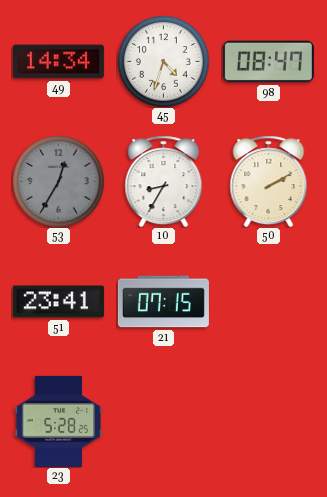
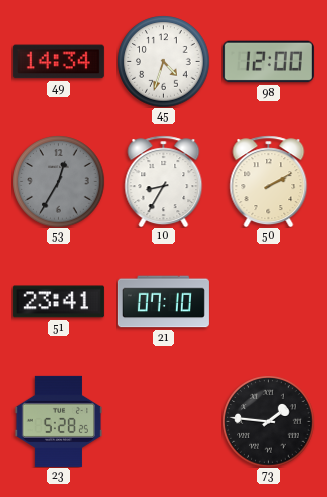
98: 08:47 -> 12:00 (268, 62)
21: 07:15 -> 07:10 (163, 302)
73: none -> 1:46 (268, 421)
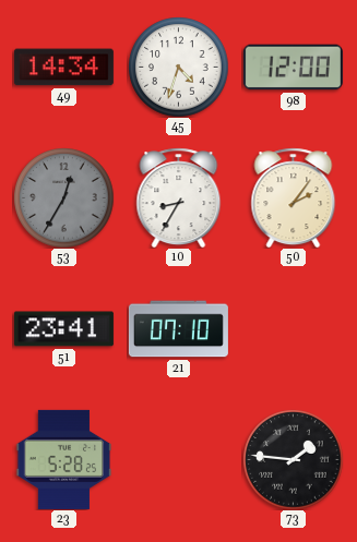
50: 2:10 -> 2:06 (294, 197)
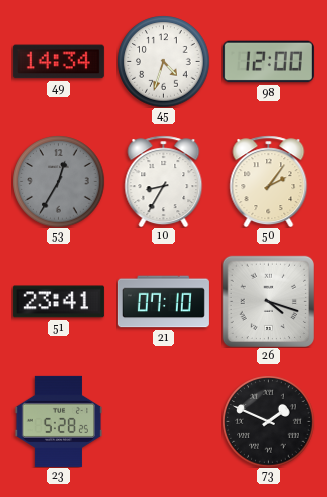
26: none -> 4:18 (268, 301)
73: 1:46 -> 1:49 (268, 421)
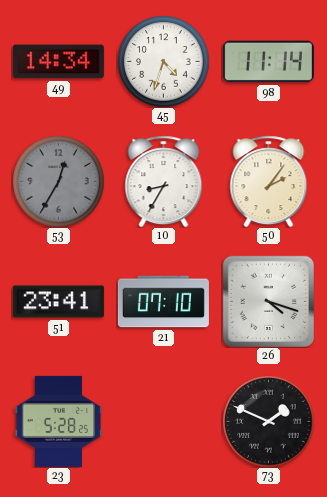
98: 12:00 -> 11:14 (268, 62)
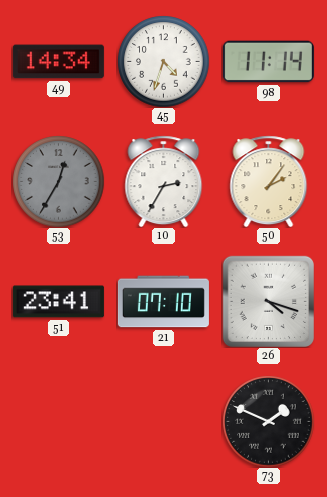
10: 8:35 -> 2:35 (164, 181)
23: 5:28 -> none (59, 421)
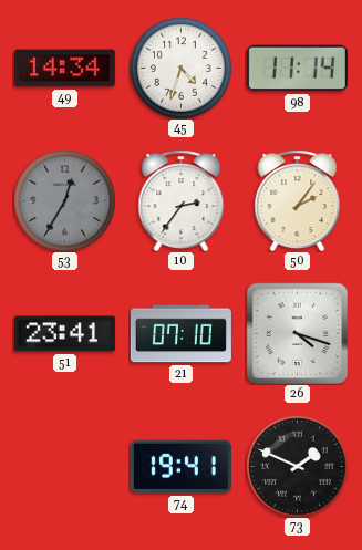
10: 2:35 -> 2:36 (182, 200)
74: none -> 19:41 (180, 467)
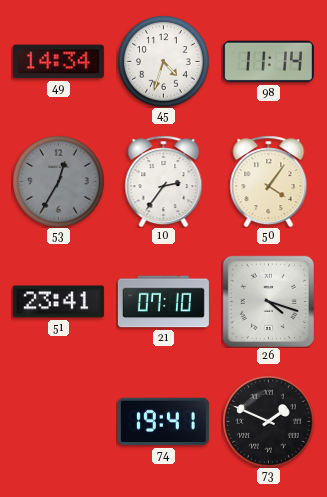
50: 2:06 -> 4:06 (269, 181)
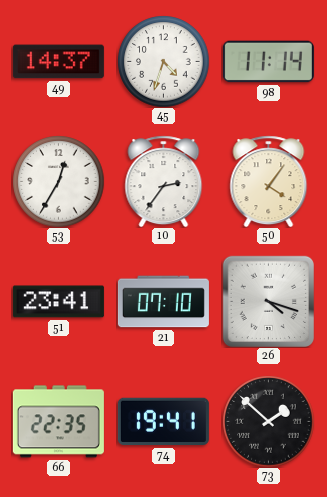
49: 14:34 -> 14:37 (58, 62)
53 dial: grey -> white (58, 181)
66: none -> 22:35 (58, 422)
73: 1:49 -> 1:52 (268, 421)
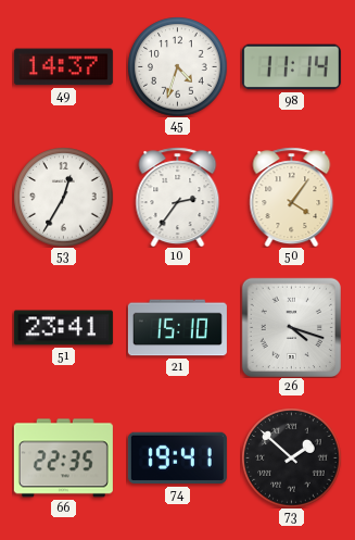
21: 07:10 -> 15:10 (177, 328)
